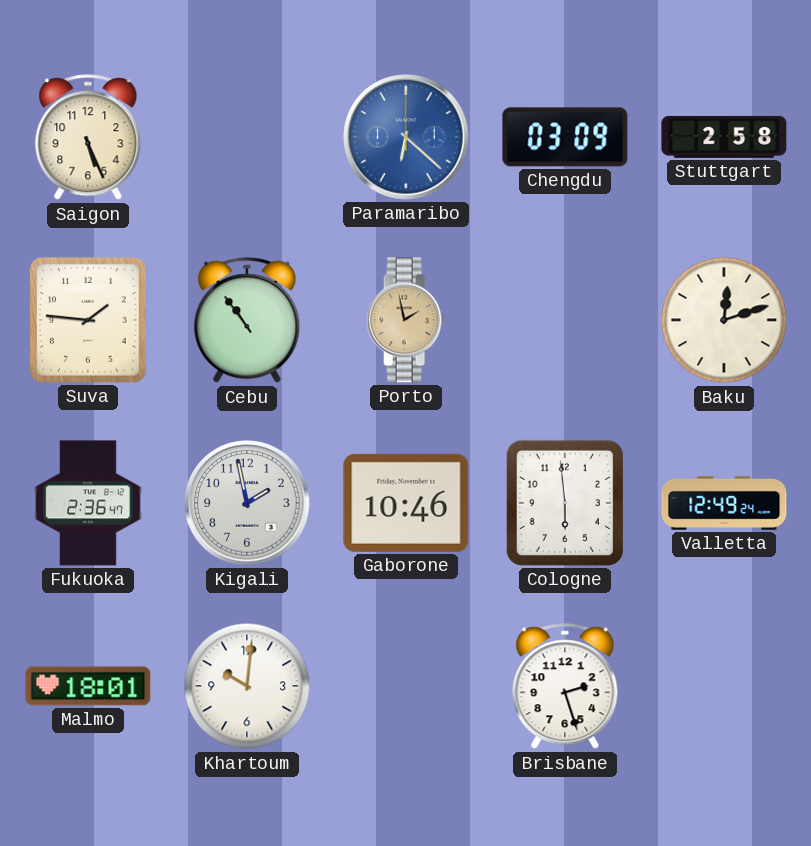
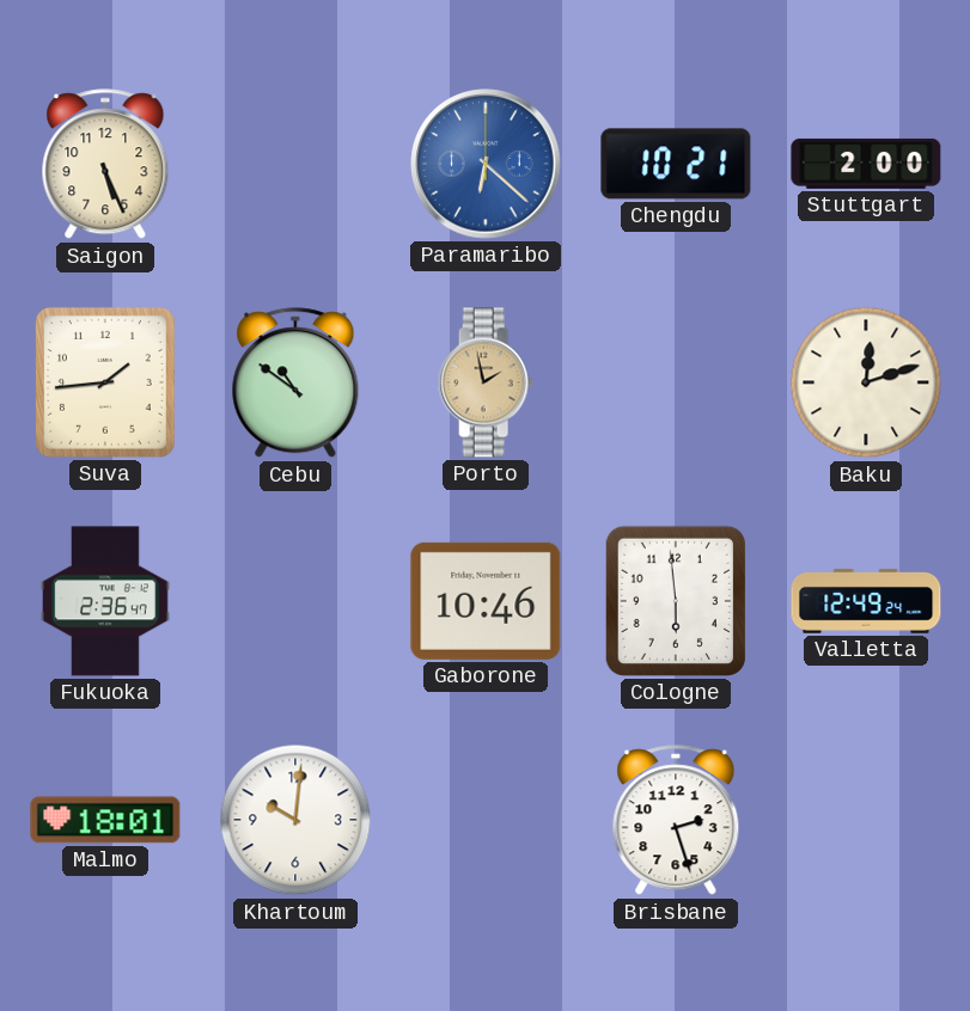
Chengdu: 03:09 -> 10:21 (676, 164)
Stuttgart: 2:58 -> 2:00 (866, 164)
Suva: 1:46 -> 1:44 (105, 382)
Cebu: 10:54 -> 10:51 (295, 384)
Kigali: 1:58 -> none (247, 503)
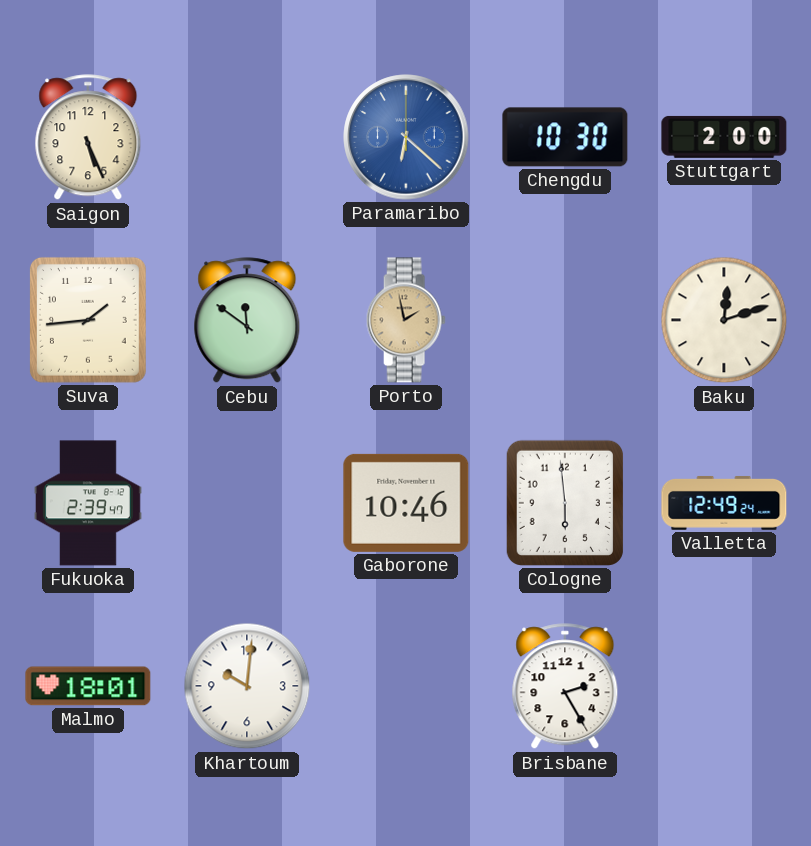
Chengdu: 10:21 -> 10:30 (565, 137)
Cebu: 10:51 -> 11:51 (247, 321)
Fukuoka: 2:36 -> 2:39 (88, 503)
Brisbane: 2:27 -> 2:25 (565, 687)
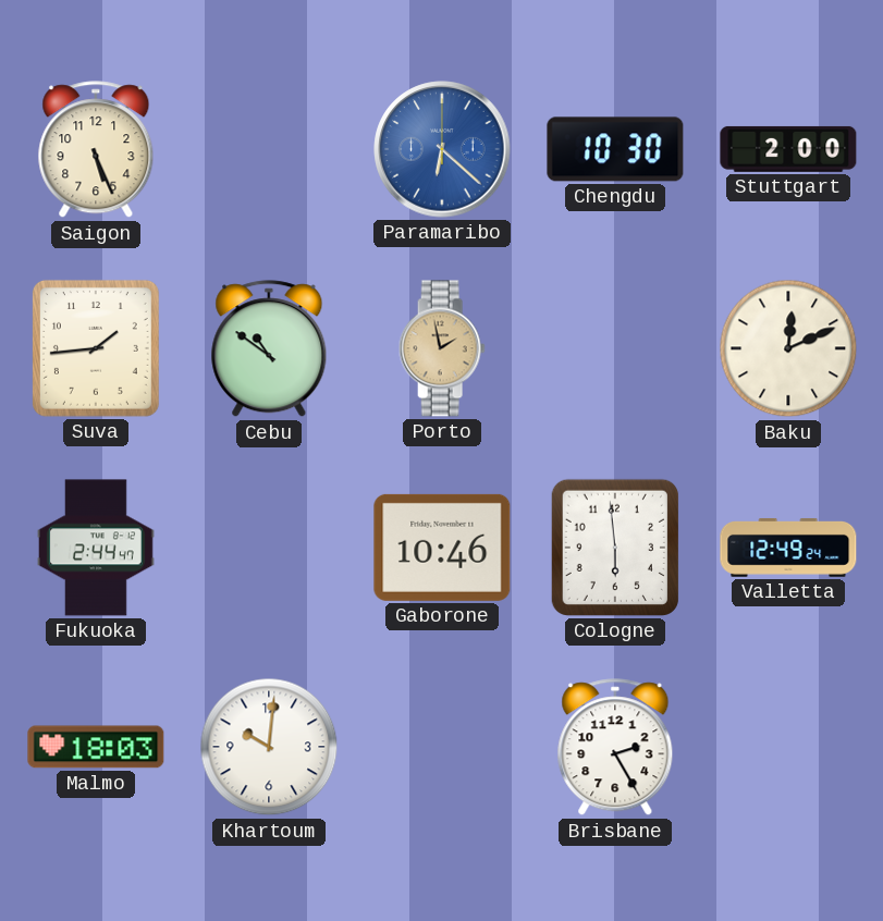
Cebu: 11:51 -> 10:51 (269, 349)
Baku: 12:12 -> 12:11 (788, 348)
Fukuoka: 2:39 -> 2:44 (96, 548)
Malmo: 18:01 -> 18:03 (96, 747)
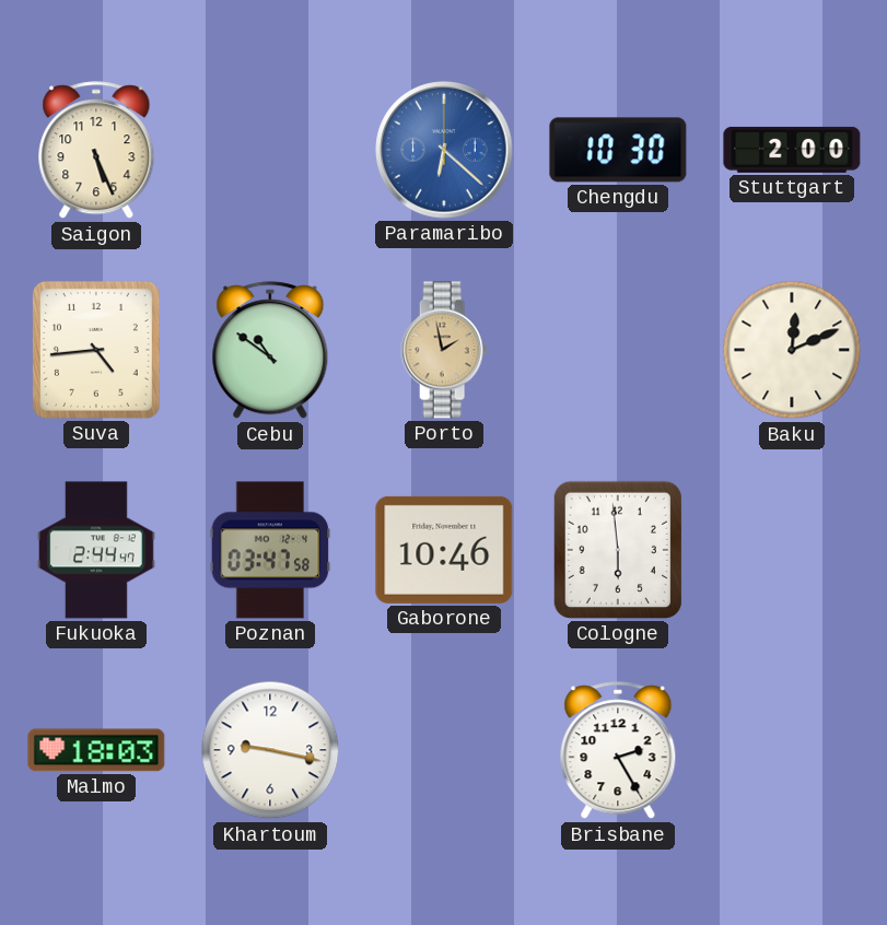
Suva: 1:44 -> 4:44 (96, 350)
Poznan: none -> 03:47 (270, 550)
Valletta: 12:49 -> none (788, 548)
Khartoum: 10:01 -> 9:17 (270, 750)
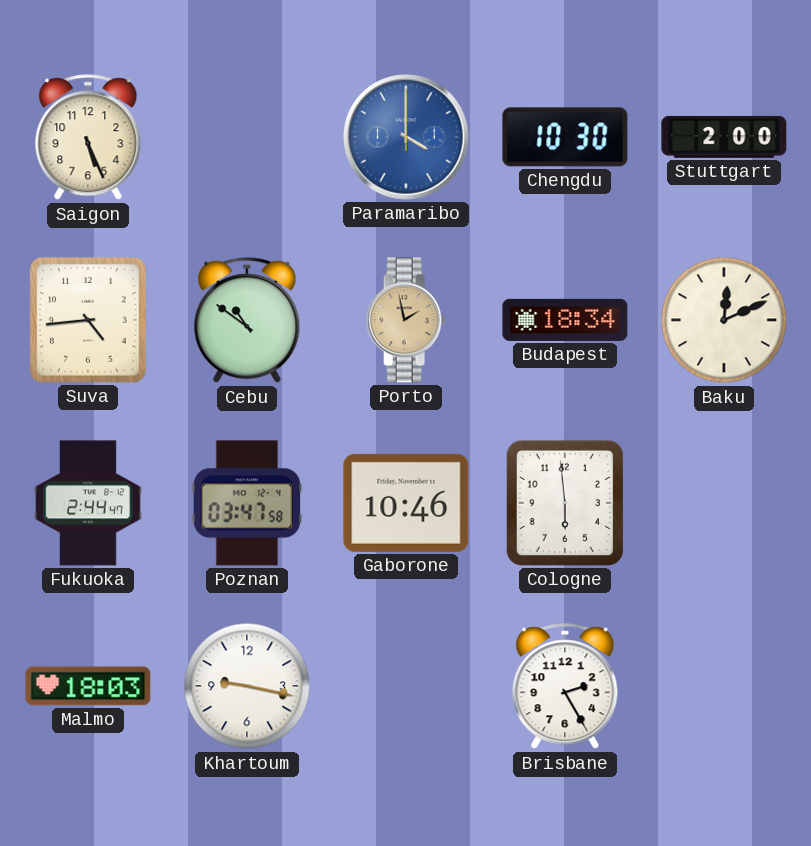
Paramaribo: 6:22 -> 4:00 (406, 137)
Budapest: none -> 18:34 (565, 320)
